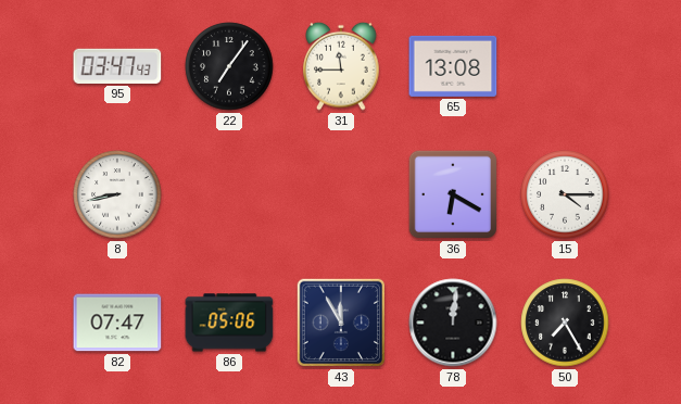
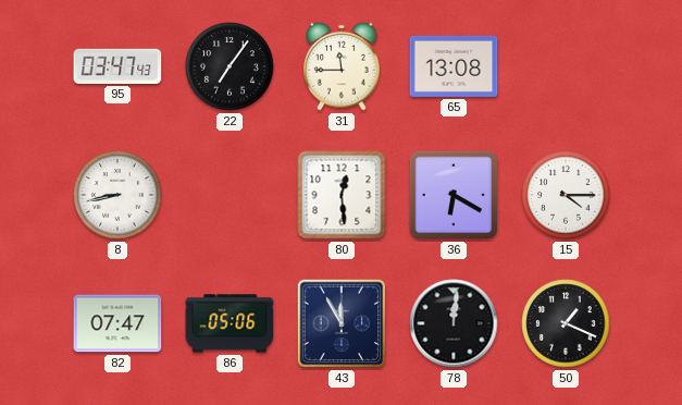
80: none -> 12:29 (342, 195)
50: 7:25 -> 1:19 (566, 323)
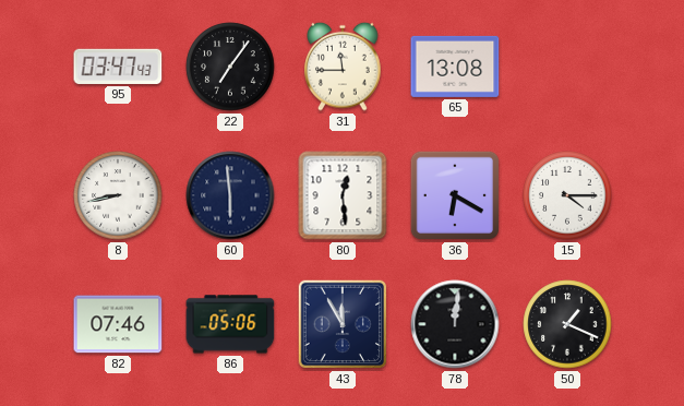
60: none -> 5:59 (230, 195)
82: 07:47 -> 07:46 (118, 324)
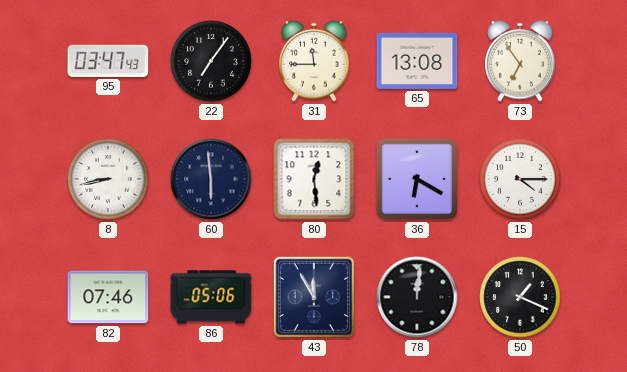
73: none -> 6:54 (520, 61)
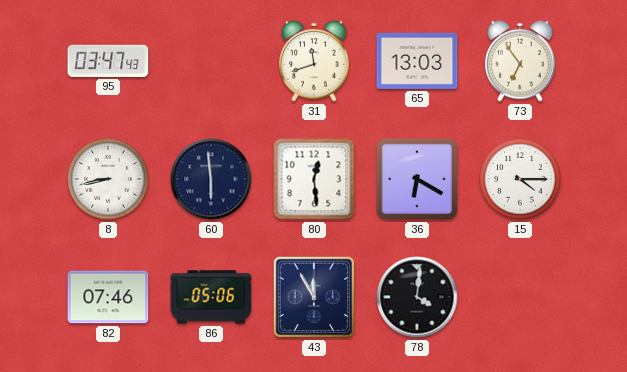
22: 7:06 -> none (211, 61)
31: 11:45 -> 11:42 (314, 61)
65: 13:08 -> 13:03 (417, 61)
78: 12:01 -> 4:01 (417, 297)
50: 1:19 -> none (520, 297)
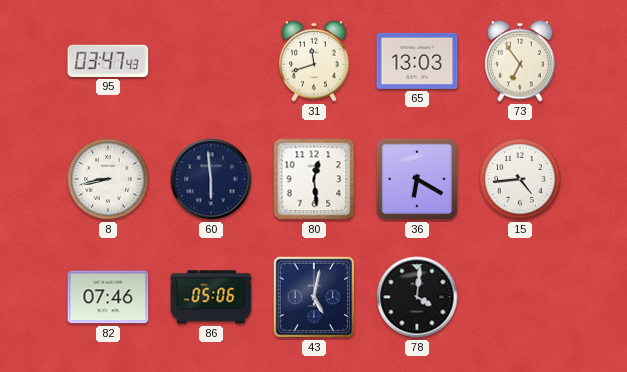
15: 4:15 -> 4:44 (520, 179)
43: 11:55 -> 5:02 (314, 297)
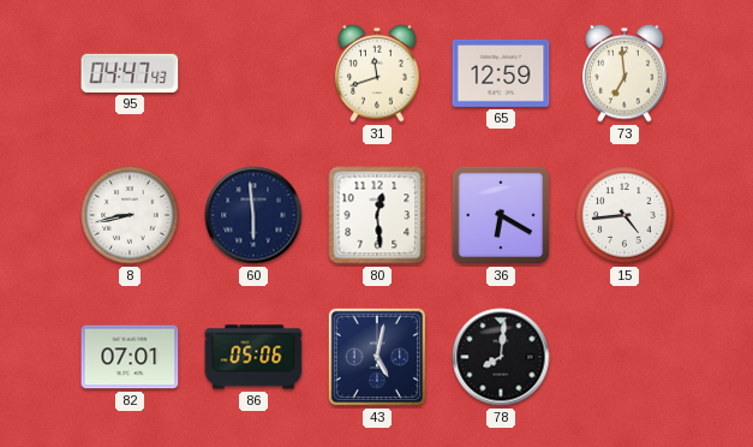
95: 03:47 -> 04:47 (130, 73)
65: 13:03 -> 12:59 (501, 73)
73: 6:54 -> 6:59 (624, 73)
82: 07:46 -> 07:01 (130, 357)
78: 4:01 -> 8:01 (501, 357)
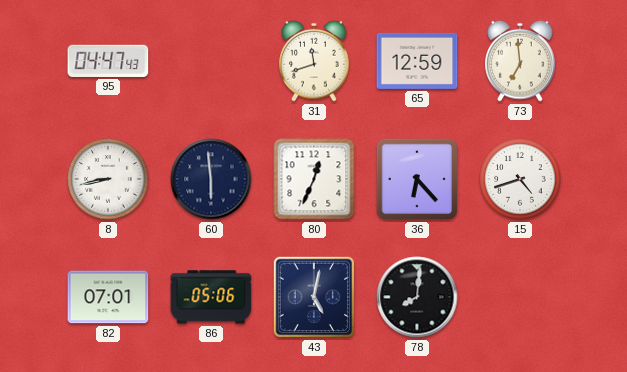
80: 12:29 -> 12:34 (314, 179)
36: 6:20 -> 6:23 (417, 179)
15: 4:44 -> 4:42 (520, 179)
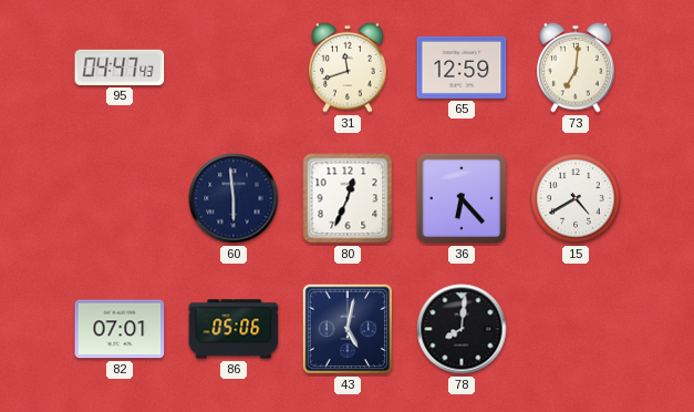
73: 6:59 -> 7:01 (576, 68)
8: 8:43 -> none (108, 179)
15: 4:42 -> 4:40 (576, 198)
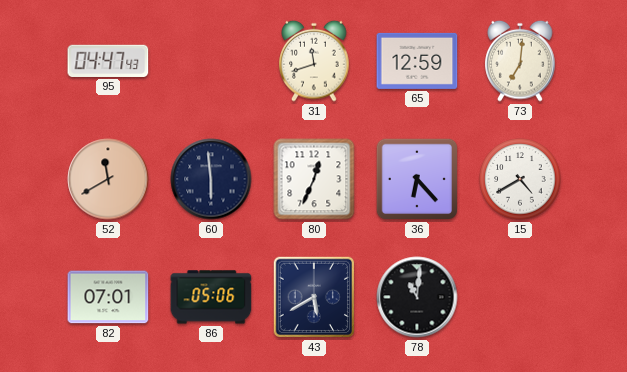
52: none -> 11:40 (108, 179)
43: 5:02 -> 5:40 (314, 297)
78: 8:01 -> 11:01 (417, 297)
